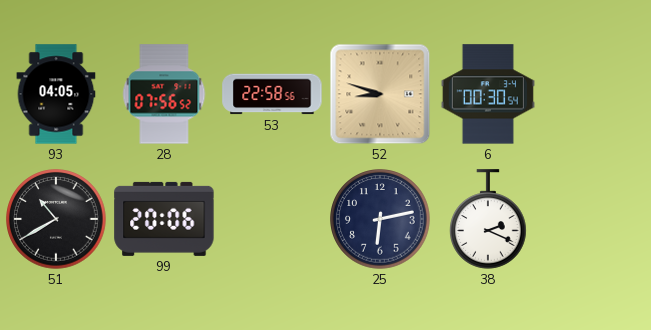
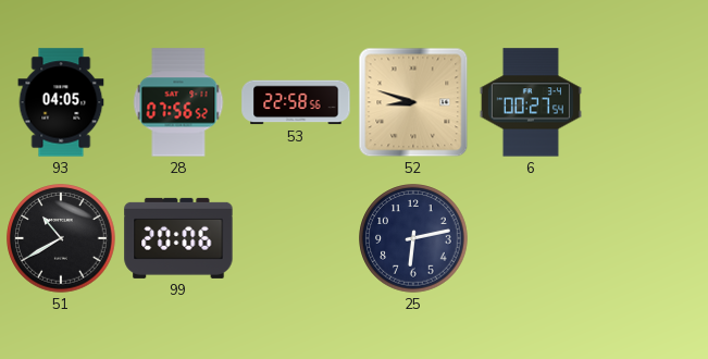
6: 00:30 -> 00:27 (531, 102)
38: 2:19 -> none (488, 219)
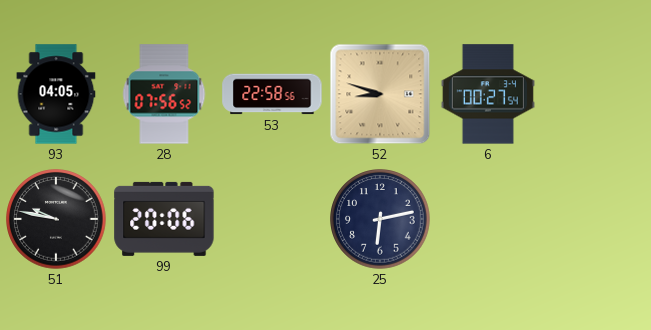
51: 10:40 -> 9:47 (56, 219)
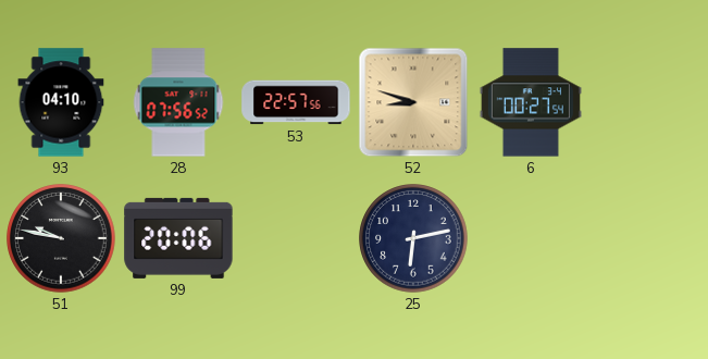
93: 04:05 -> 04:10 (61, 102)
53: 22:58 -> 22:57 (296, 102)
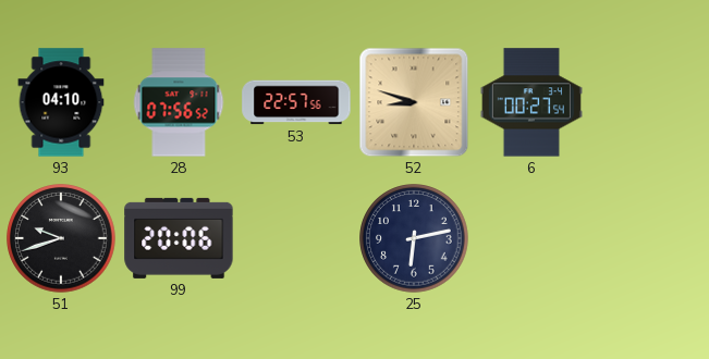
51: 9:47 -> 9:42 (61, 238)
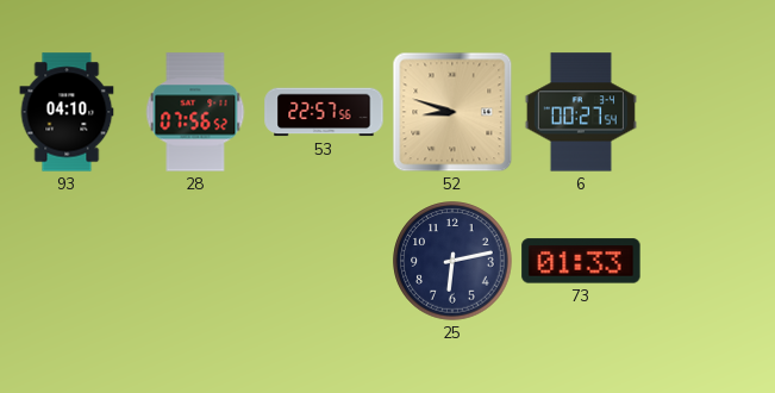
51: 9:42 -> none (61, 238)
99: 20:06 -> none (179, 238)
73: none -> 01:33 (581, 261)
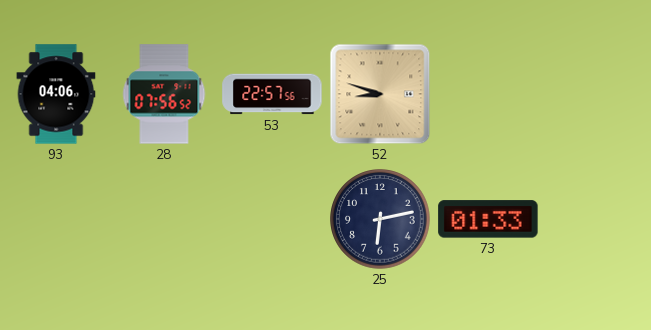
93: 04:10 -> 04:06 (56, 94)
6: 00:27 -> none (581, 112)
